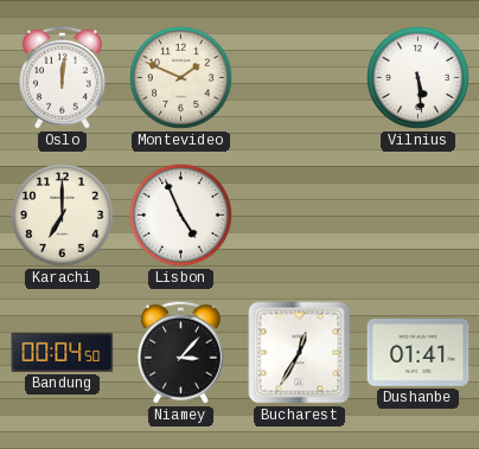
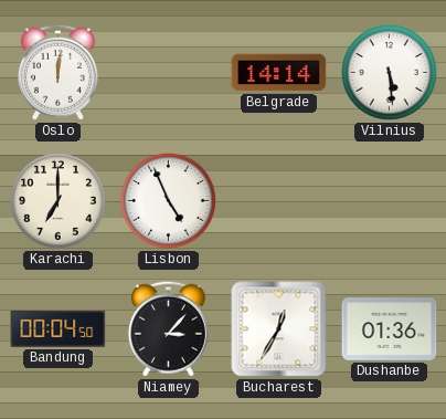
Montevideo: 1:49 -> none (181, 78)
Belgrade: none -> 14:14 (279, 73)
Dushanbe: 01:41 -> 01:36 (390, 329)
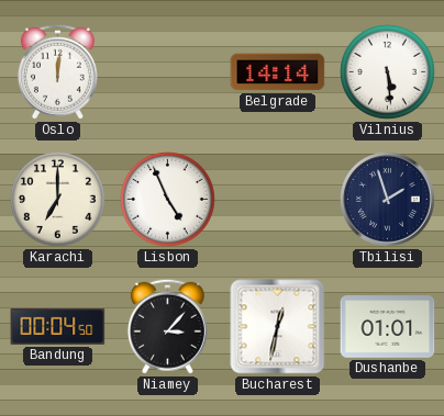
Tbilisi: none -> 1:57 (388, 200)
Bucharest: 12:35 -> 12:32 (278, 327)
Dushanbe: 01:36 -> 01:01 (388, 327)
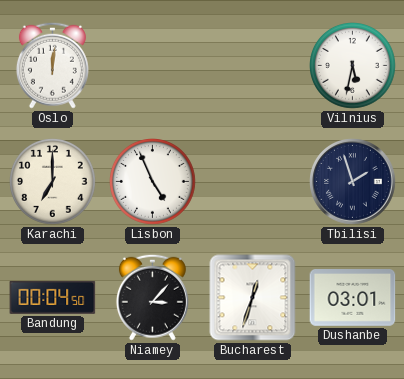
Belgrade: 14:14 -> none (278, 72)
Vilnius: 5:29 -> 5:32 (353, 66)
Bucharest: 12:32 -> 12:33 (253, 298)
Dushanbe: 01:01 -> 03:01 (353, 298)
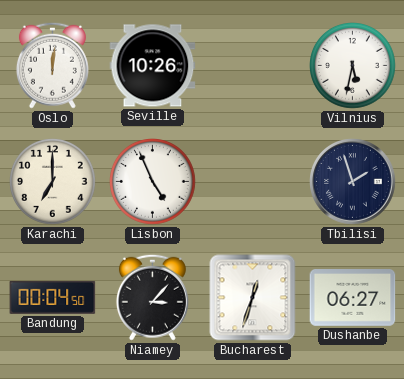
Seville: none -> 10:26 (153, 66)
Dushanbe: 03:01 -> 06:27 (353, 298)
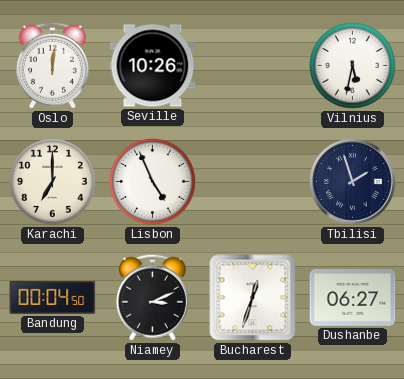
Niamey: 3:07 -> 3:11 (152, 297)
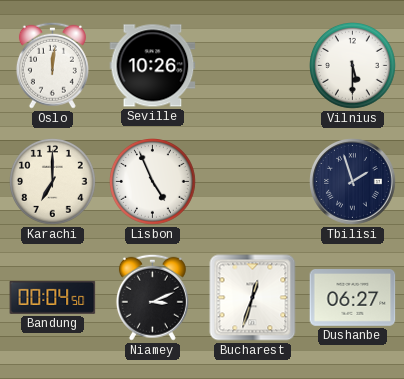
Vilnius: 5:32 -> 5:30 (353, 66)
